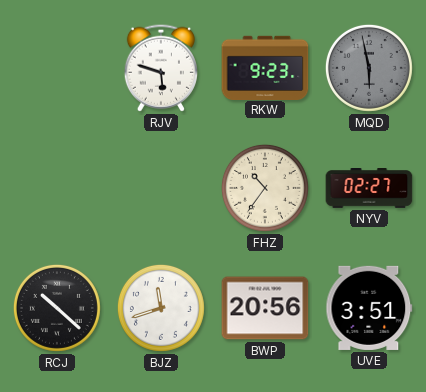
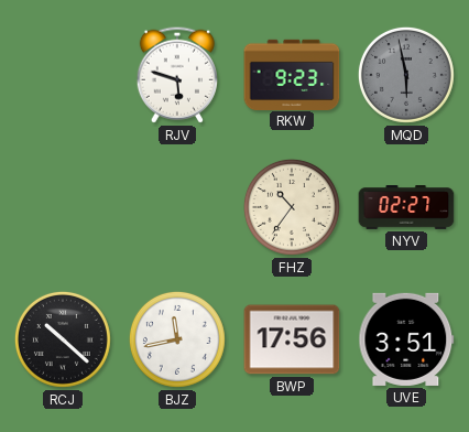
BJZ: 11:42 -> 11:43 (177, 339)
BWP: 20:56 -> 17:56 (292, 339)
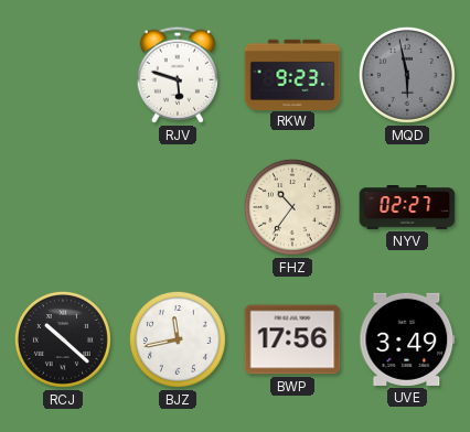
UVE: 3:51 -> 3:49 (407, 339)
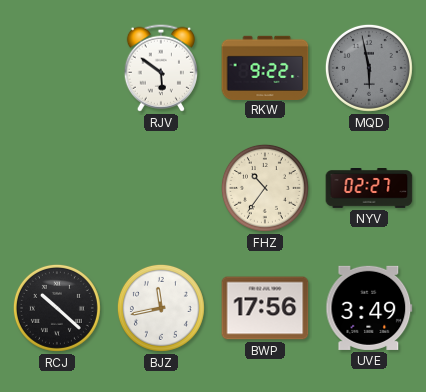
RJV: 5:48 -> 5:51 (161, 68)
RKW: 9:23 -> 9:22 (265, 67)
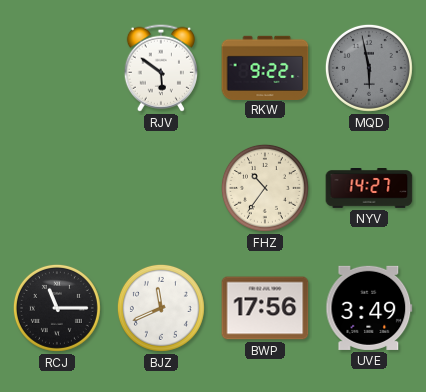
NYV: 02:27 -> 14:27 (369, 188)
RCJ: 10:22 -> 11:15 (57, 308)
BJZ: 11:43 -> 11:41 (161, 308)
